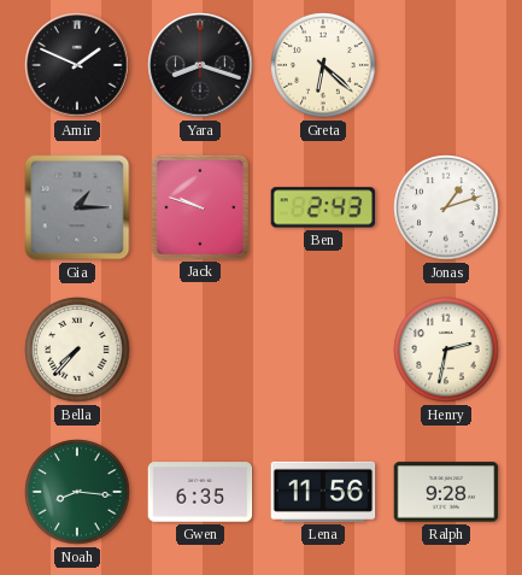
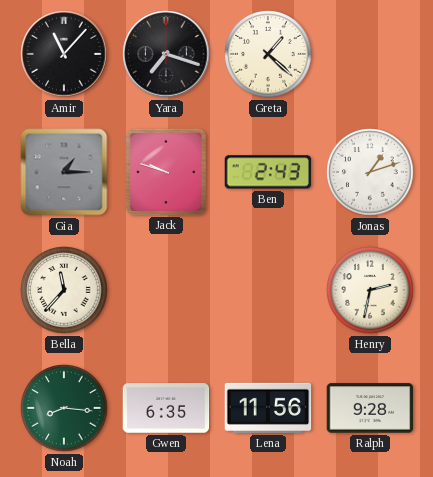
Amir: 1:49 -> 11:07 (64, 54)
Yara: 8:18 -> 7:18 (166, 54)
Greta: 6:22 -> 1:22 (268, 54)
Bella: 7:37 -> 11:37 (64, 290)
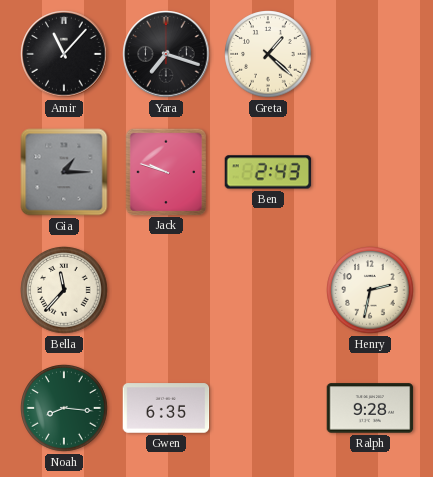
Jonas: 1:12 -> none (370, 172)
Lena: 11:56 -> none (268, 408)
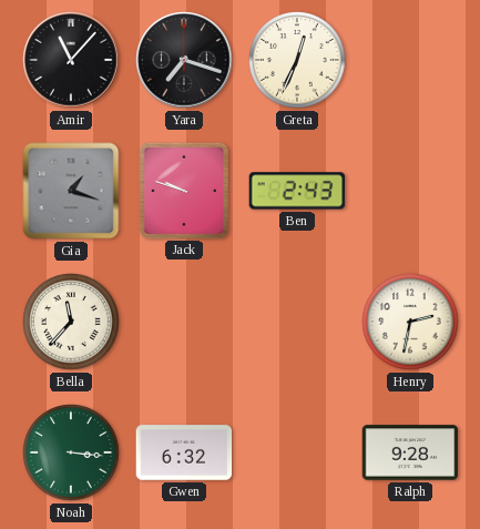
Greta: 1:22 -> 12:34 (297, 60)
Gia: 1:15 -> 1:18 (71, 191)
Noah: 8:16 -> 3:16 (71, 452)
Gwen: 6:35 -> 6:32 (184, 452)
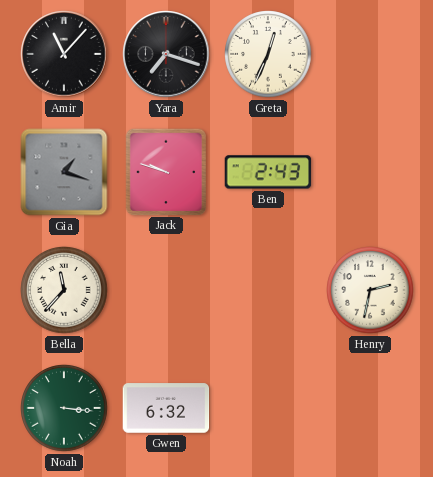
Ralph: 9:28 -> none (410, 452)
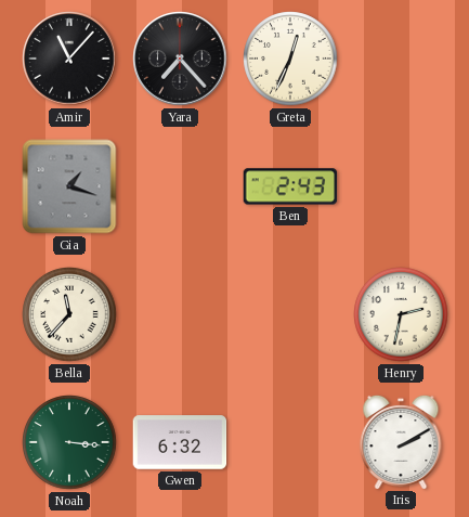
Yara: 7:18 -> 7:23 (180, 59)
Jack: 9:48 -> none (165, 171)
Iris: none -> 2:10 (401, 441)
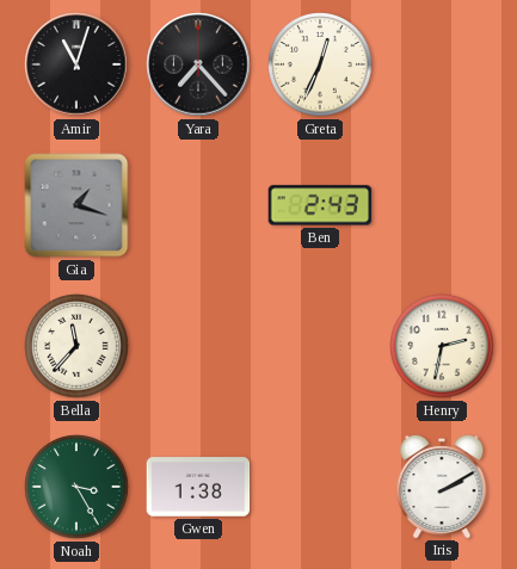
Amir: 11:07 -> 11:03 (76, 64)
Noah: 3:16 -> 3:25 (76, 487)
Gwen: 6:32 -> 1:38 (198, 487)
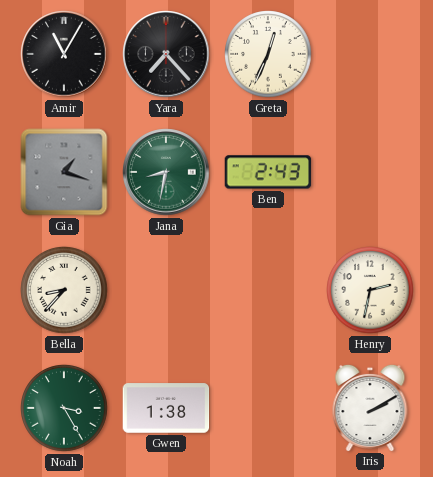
Amir: 11:03 -> 11:05 (64, 54)
Jana: none -> 8:32 (166, 172)
Bella: 11:37 -> 8:37 (64, 290)
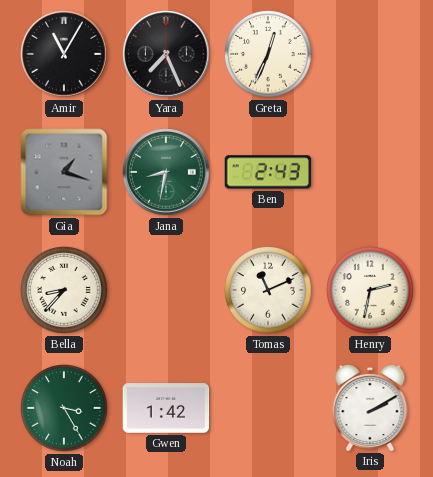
Yara: 7:23 -> 7:26 (166, 54)
Tomas: none -> 11:11 (268, 290)
Gwen: 1:38 -> 1:42 (166, 408)
